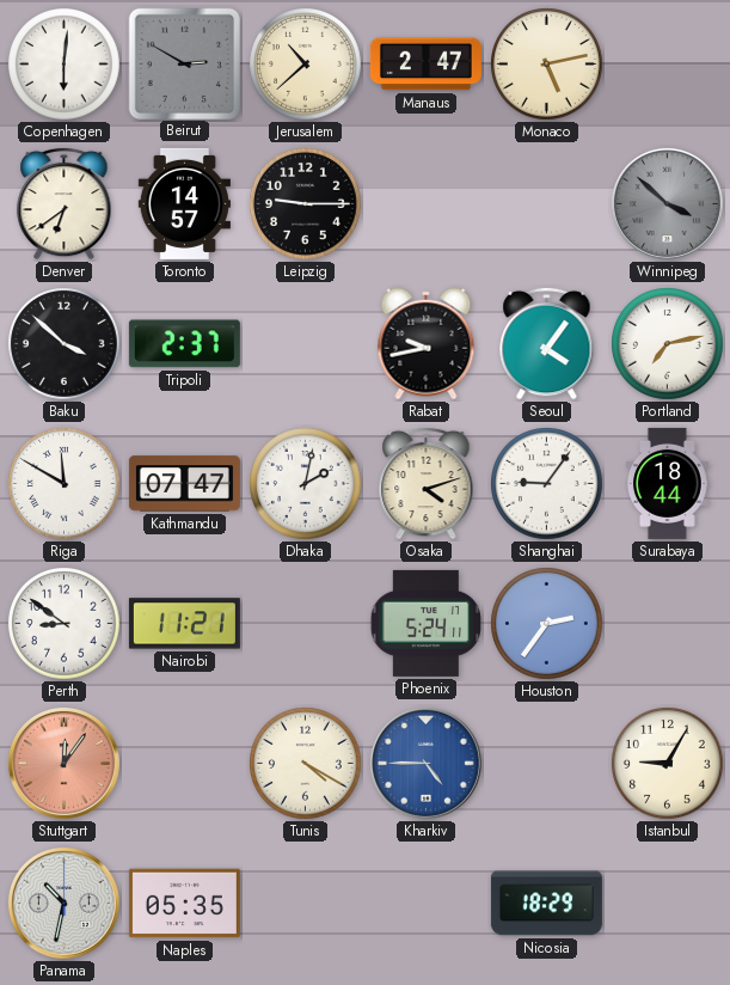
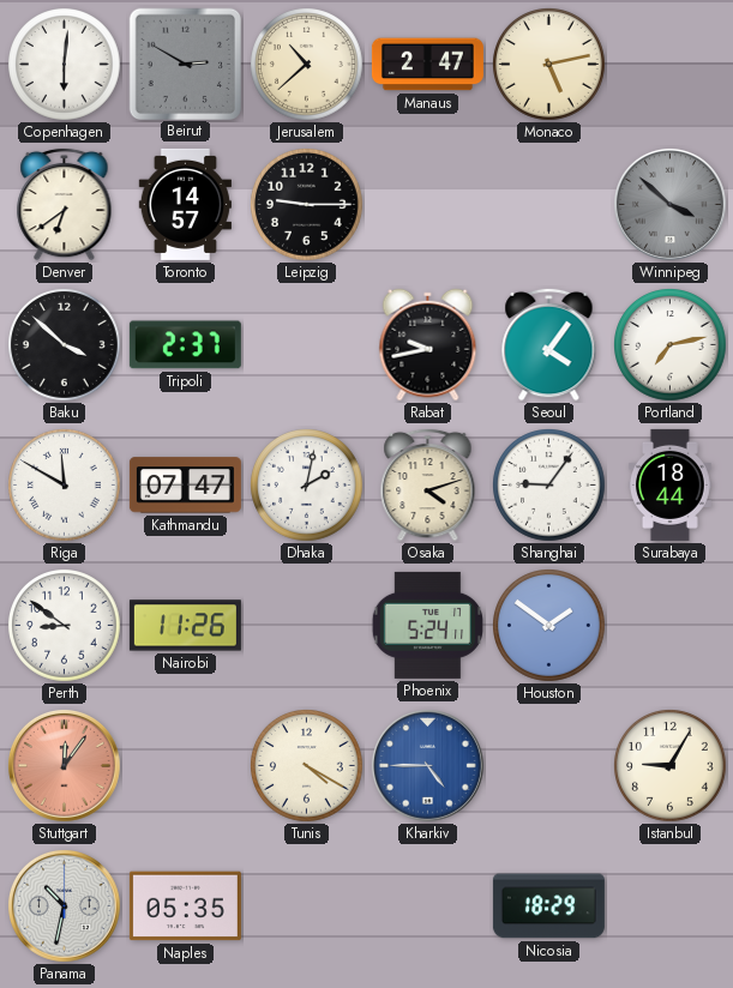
Nairobi: 11:21 -> 11:26 (185, 626)
Houston: 2:36 -> 1:51 (549, 626)
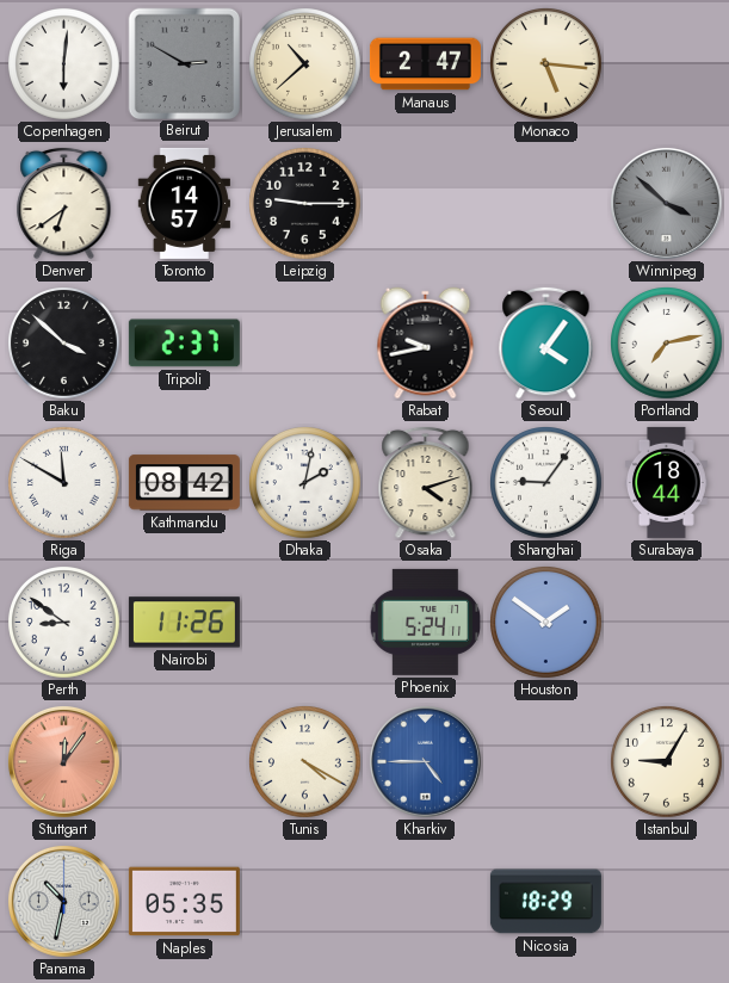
Monaco: 5:13 -> 5:16 (546, 64)
Kathmandu: 07:47 -> 08:42 (184, 483)
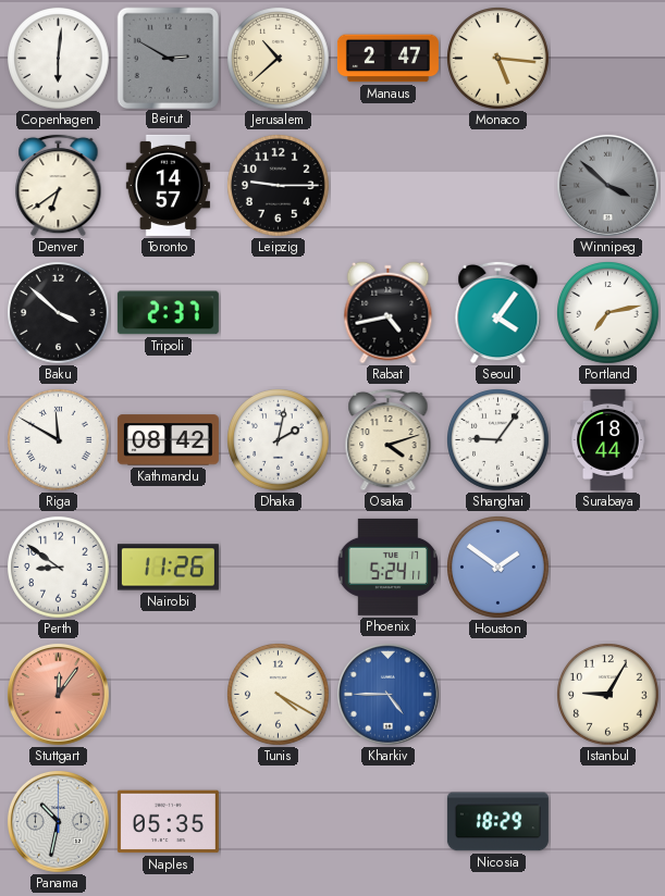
Rabat: 9:43 -> 4:43 (389, 313)
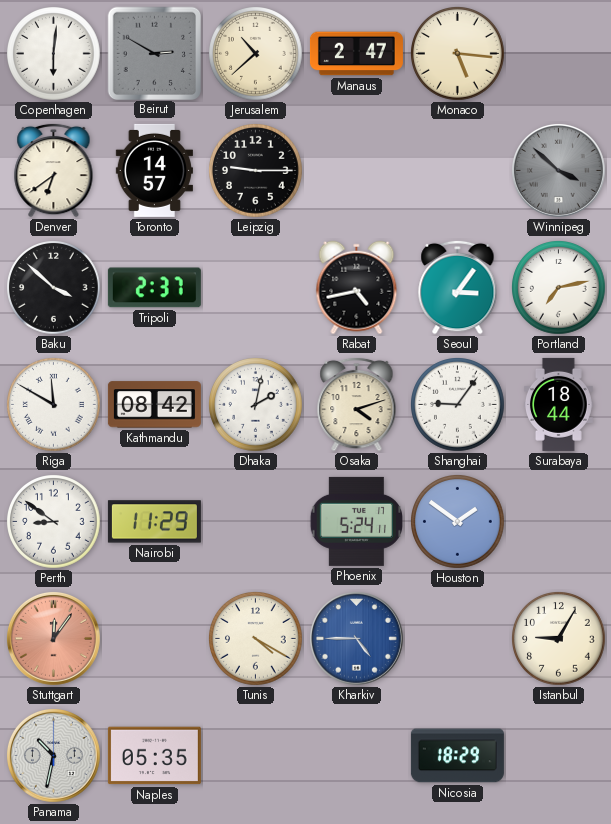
Seoul: 4:06 -> 3:06 (458, 287)
Nairobi: 11:26 -> 11:29 (154, 522)
